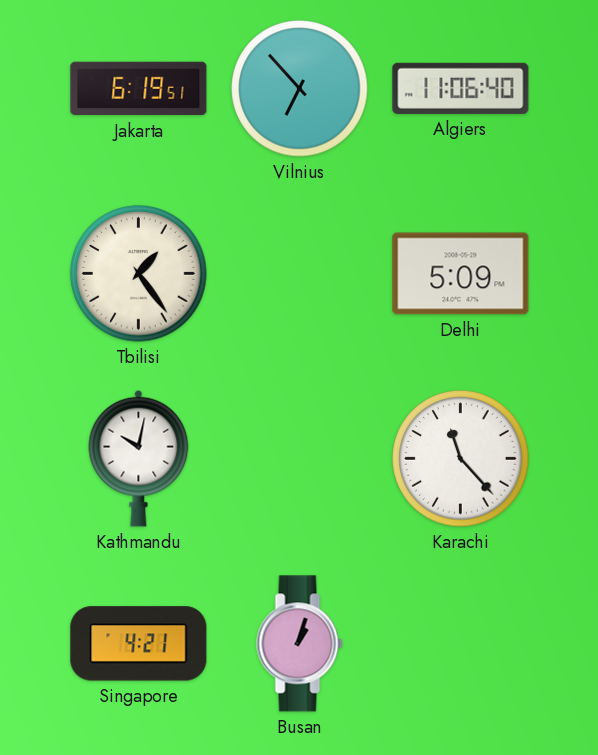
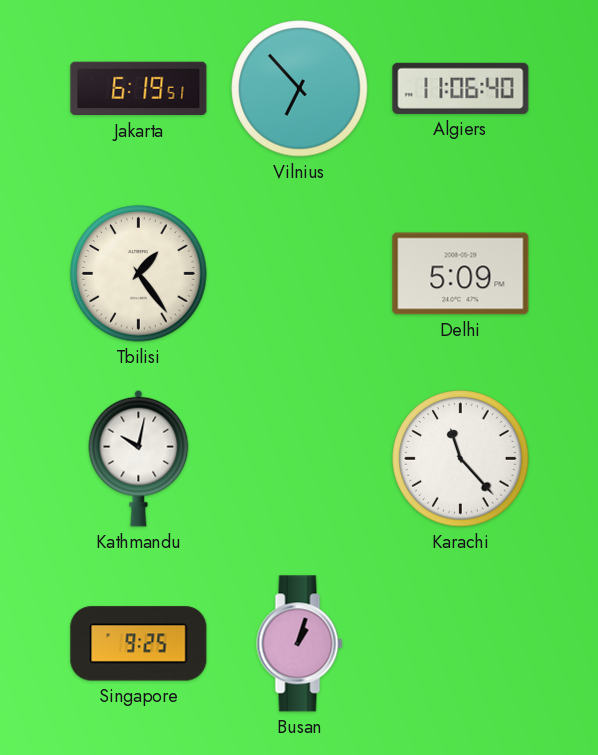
Singapore: 4:21 -> 9:25 (139, 644)
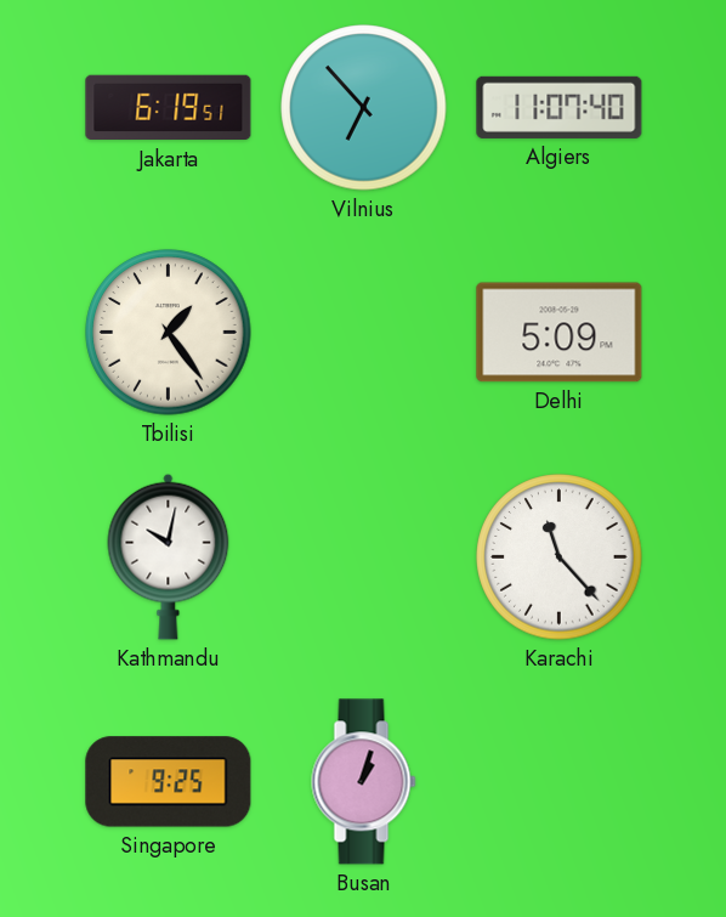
Algiers: 11:06 -> 11:07 (560, 107)
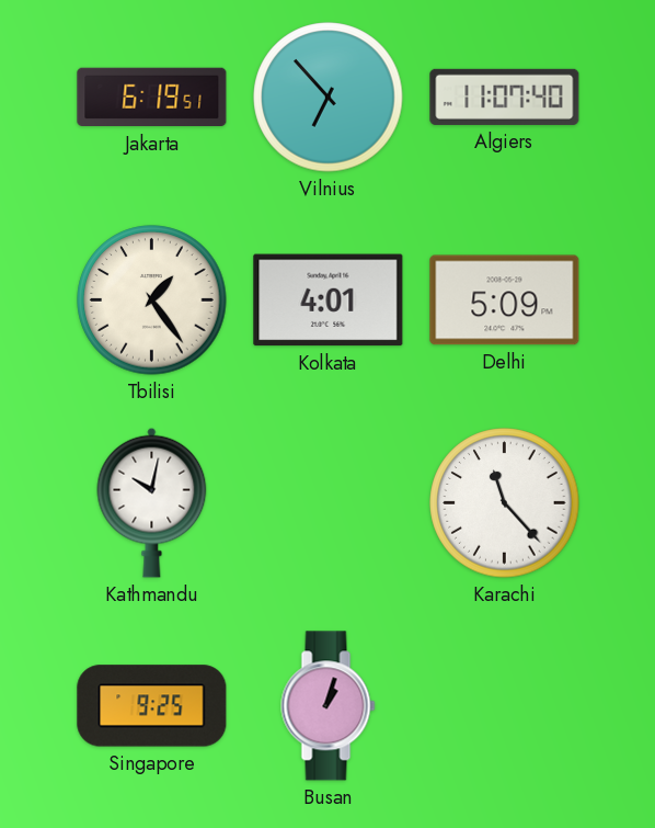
Kolkata: none -> 4:01 (329, 300)
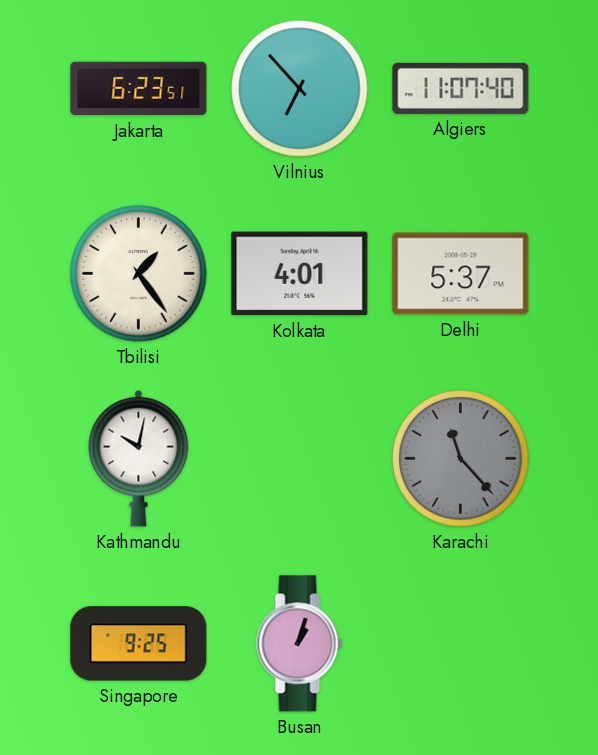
Jakarta: 6:19 -> 6:23 (139, 89)
Delhi: 5:09 -> 5:37 (461, 274)
Karachi dial: white -> grey (461, 459)
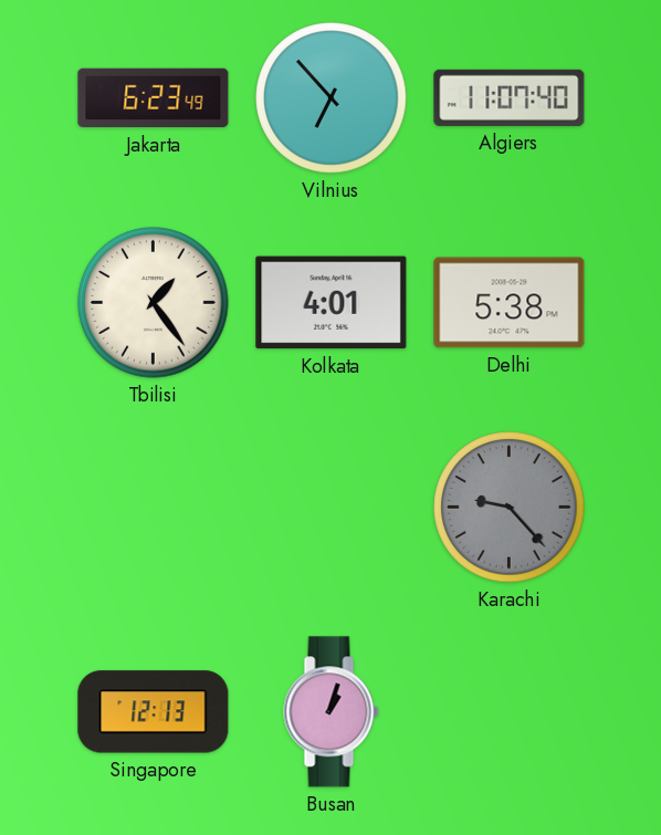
Jakarta: 6:23:51 -> 6:23:49 (154, 98)
Delhi: 5:37 -> 5:38 (510, 303)
Kathmandu: 10:02 -> none (139, 458)
Karachi: 11:23 -> 9:23 (510, 508)
Singapore: 9:25 -> 12:13 (154, 712)
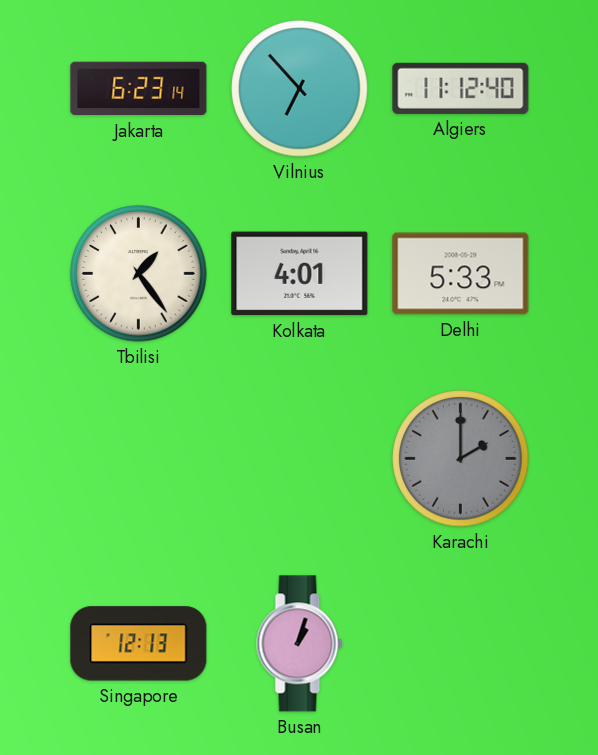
Jakarta: 6:23:49 -> 6:23:14 (139, 89)
Algiers: 11:07 -> 11:12 (461, 88)
Delhi: 5:38 -> 5:33 (461, 274)
Karachi: 9:23 -> 2:00 (461, 459)
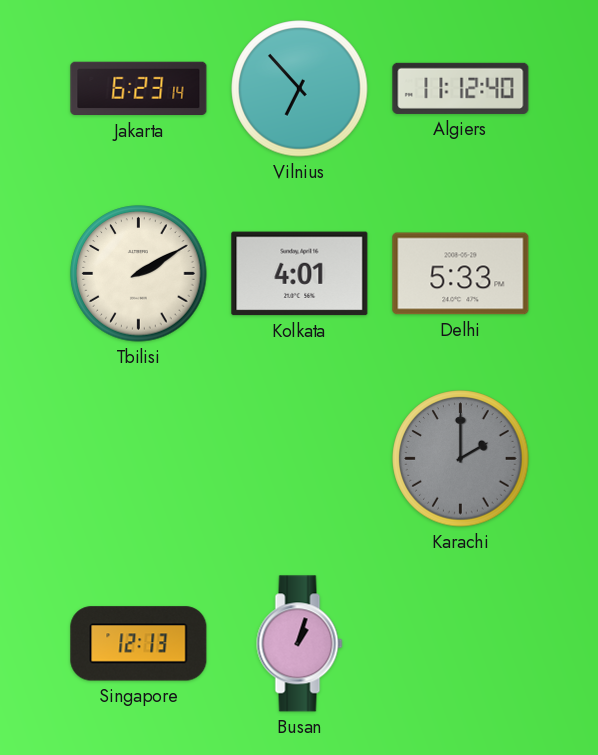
Tbilisi: 1:24 -> 2:10 (139, 274)
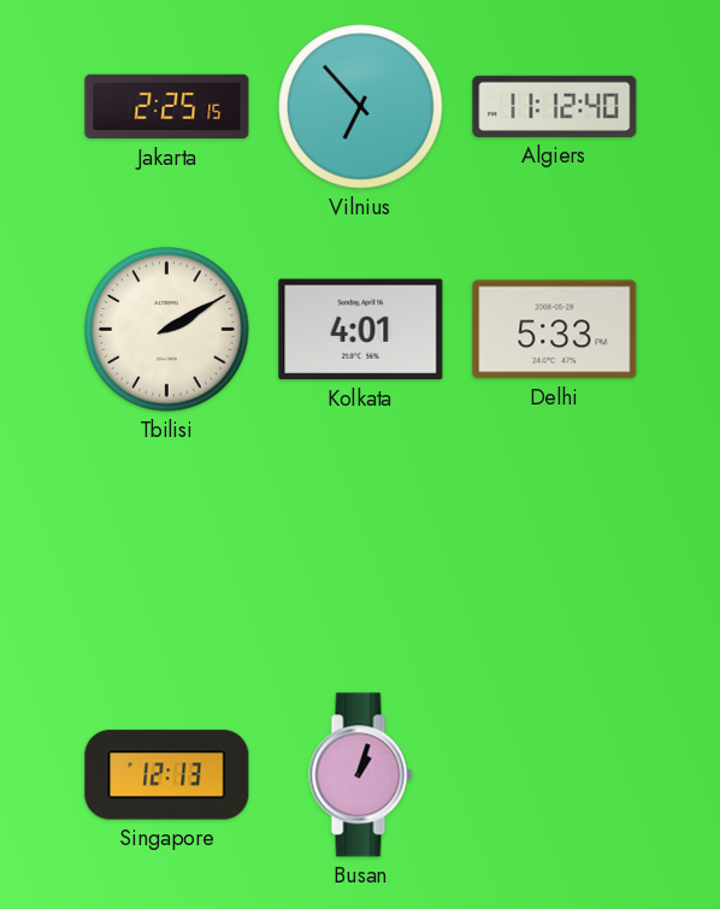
Jakarta: 6:23 -> 2:25 (167, 107)
Karachi: 2:00 -> none (461, 459)
